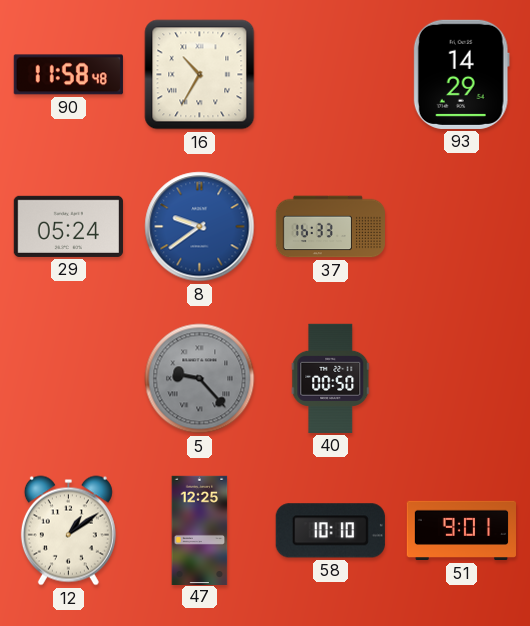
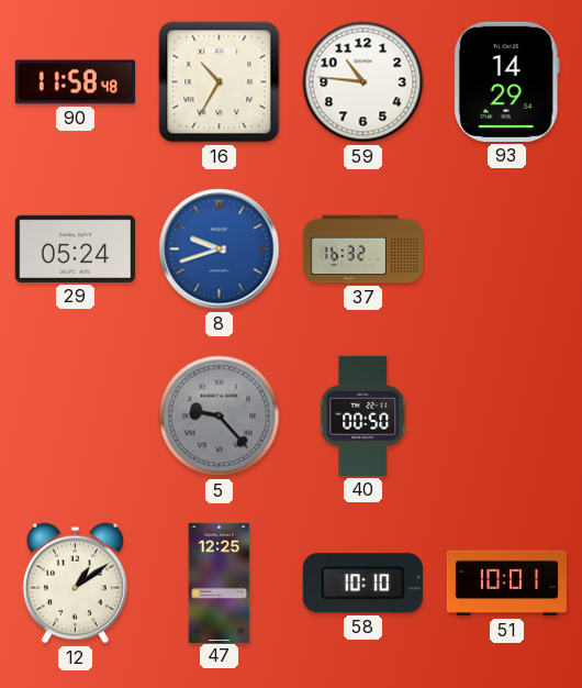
59: none -> 10:46 (363, 82)
8: 9:39 -> 9:42 (220, 249)
37: 16:33 -> 16:32 (362, 249)
51: 9:01 -> 10:01 (506, 584)
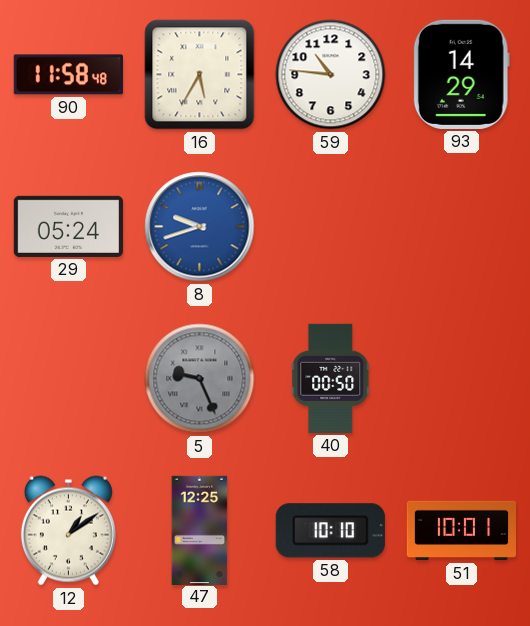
16: 10:35 -> 5:35 (200, 75)
37: 16:32 -> none (362, 249)
5: 9:23 -> 9:26 (200, 379)
